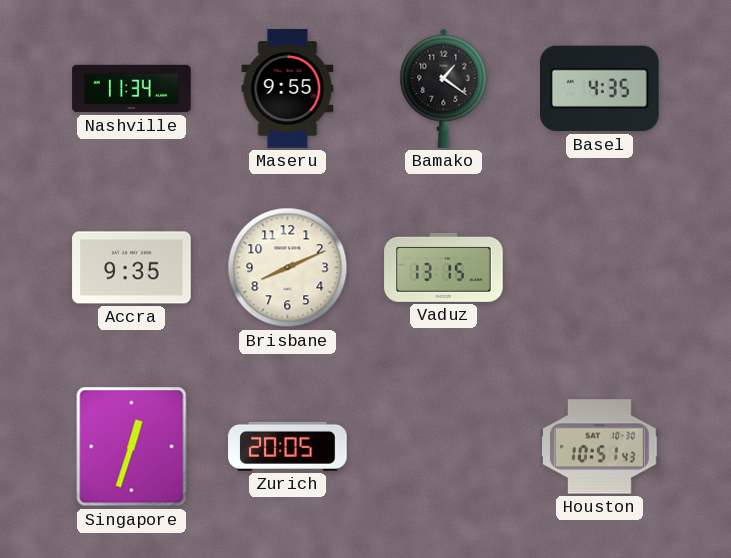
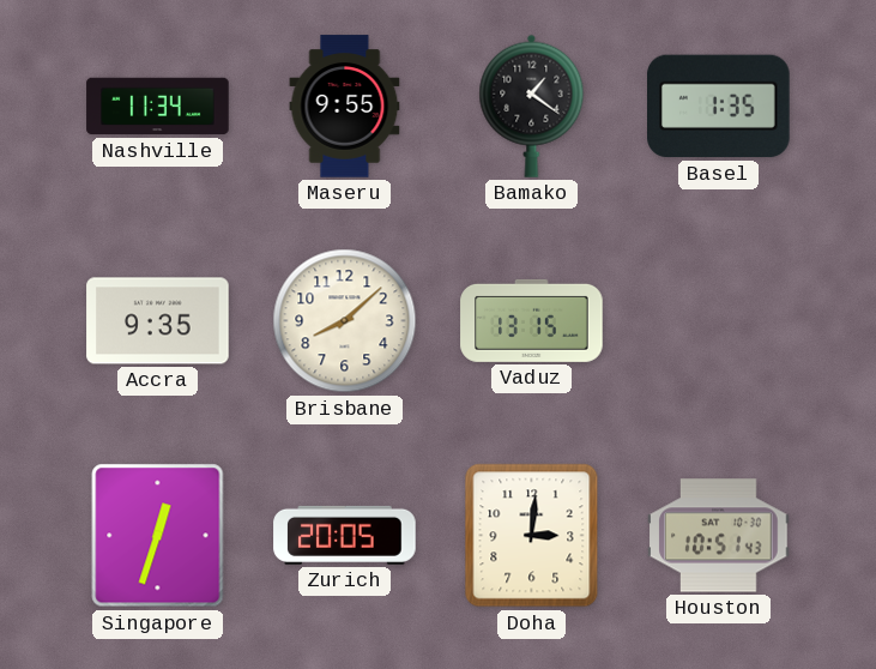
Basel: 4:35 -> 1:35 (719, 107)
Brisbane: 8:11 -> 8:08 (345, 321)
Doha: none -> 3:01 (532, 536)
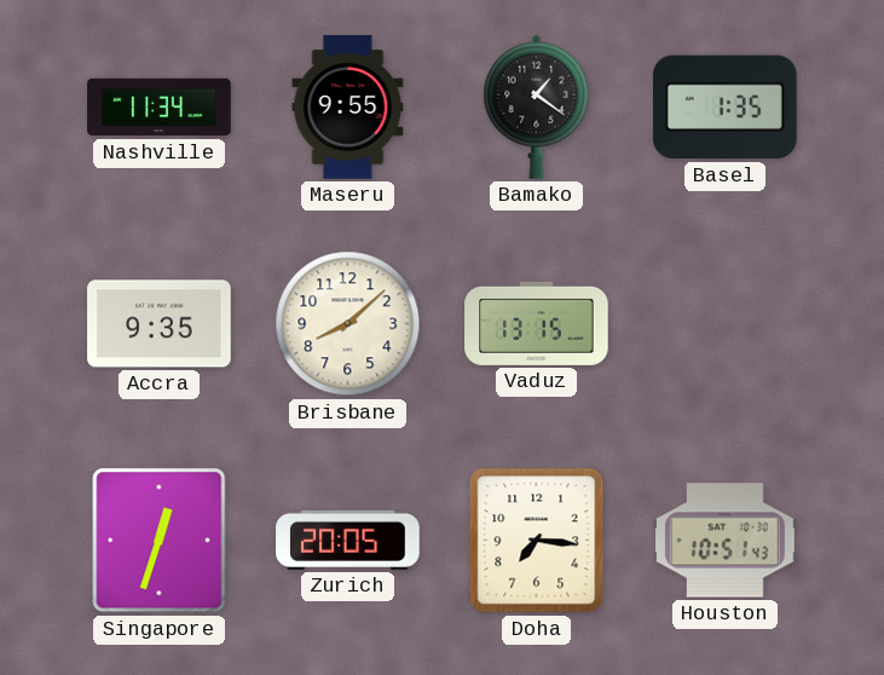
Doha: 3:01 -> 7:16 (537, 541)
